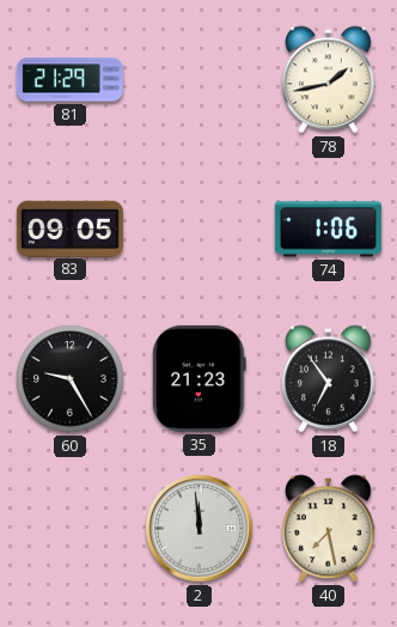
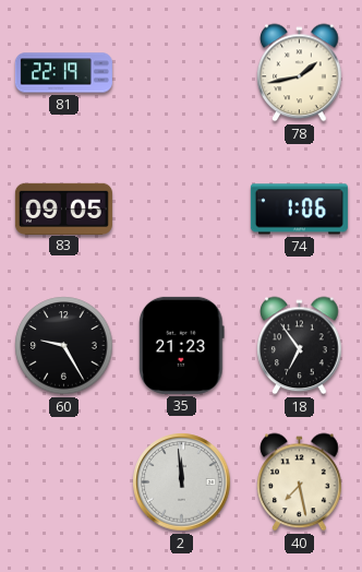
81: 21:29 -> 22:19 (63, 73)
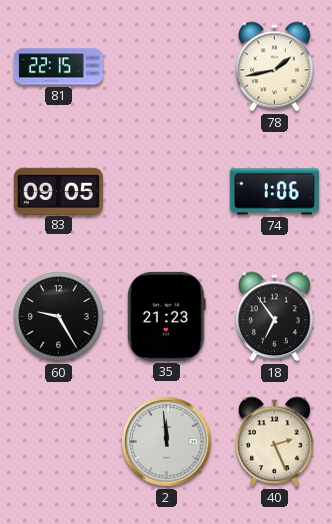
81: 22:19 -> 22:15 (58, 67)
40: 7:28 -> 2:26 (275, 442)
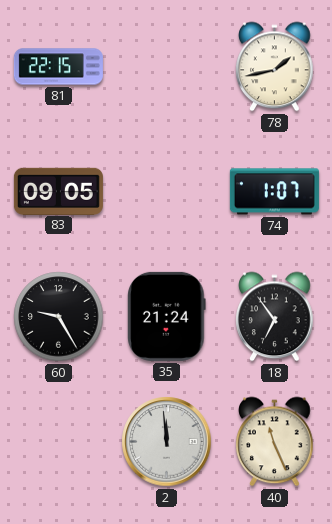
74: 1:06 -> 1:07 (274, 192)
35: 21:23 -> 21:24 (167, 316)
40: 2:26 -> 11:26 (275, 442)
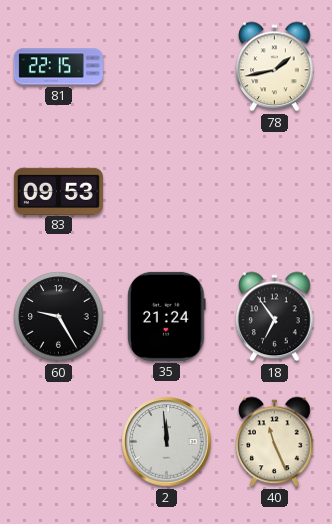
83: 09:05 -> 09:53 (58, 191)
74: 1:07 -> none (274, 192)
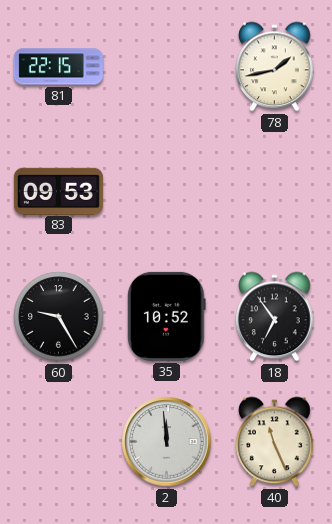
35: 21:24 -> 10:52 (167, 316)
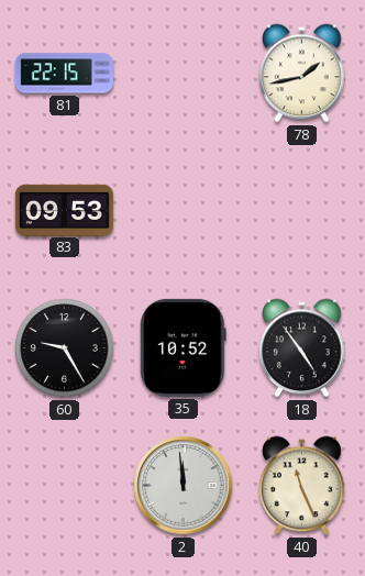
18: 6:54 -> 4:54 (302, 348)
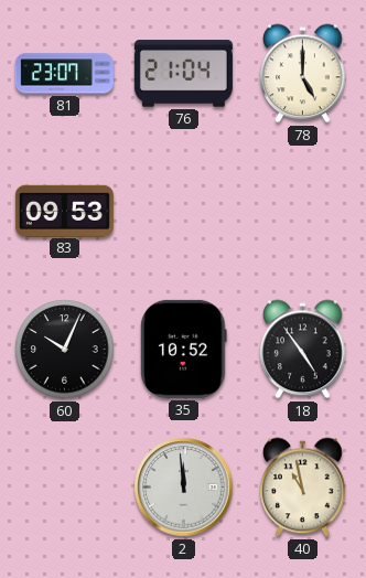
81: 22:15 -> 23:07 (64, 74)
76: none -> 21:04 (183, 74)
78: 1:43 -> 5:00 (303, 74)
60: 9:25 -> 10:04 (65, 350)
40: 11:26 -> 10:58 (303, 488)
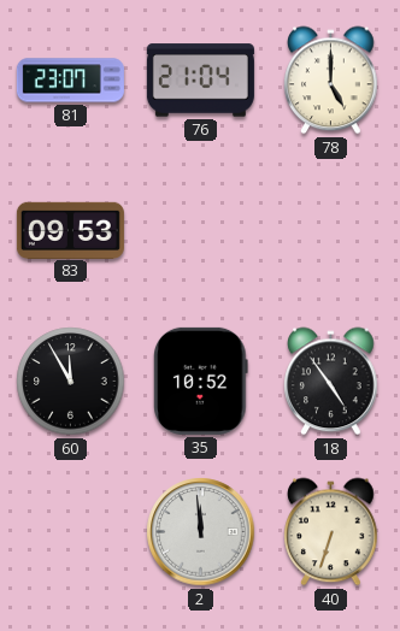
60: 10:04 -> 11:55 (71, 382)
40: 10:58 -> 6:33 (331, 532)
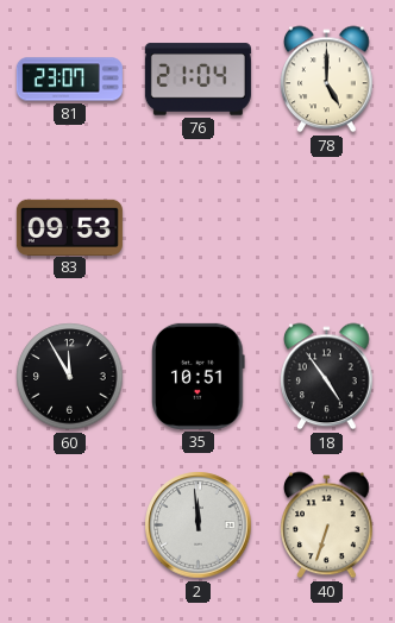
35: 10:52 -> 10:51 (199, 376)
